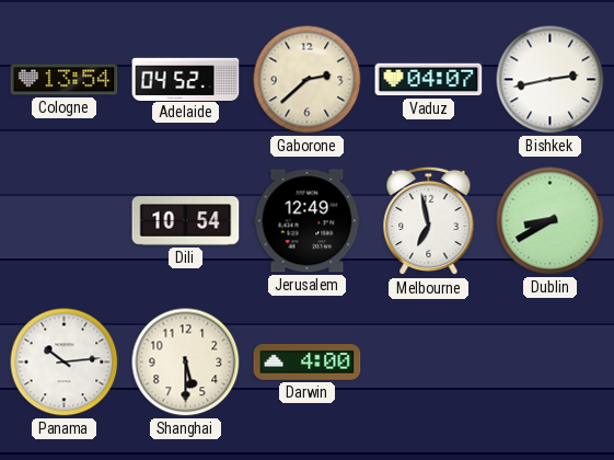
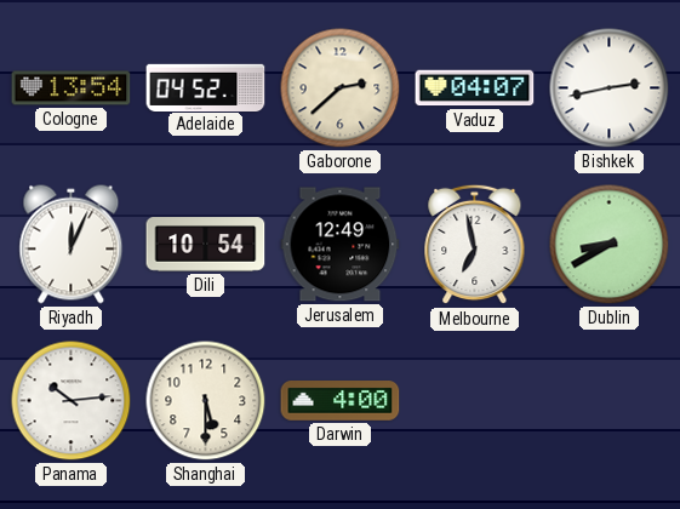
Riyadh: none -> 12:04 (72, 245)
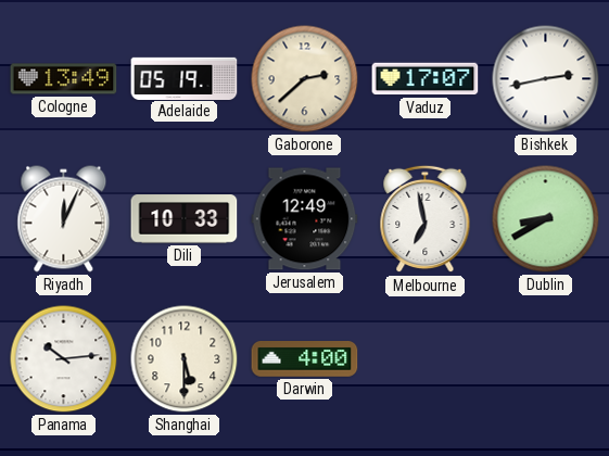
Cologne: 13:54 -> 13:49 (64, 79)
Adelaide: 04:52 -> 05:19 (185, 78)
Vaduz: 04:07 -> 17:07 (426, 79)
Dili: 10:54 -> 10:33 (185, 219)
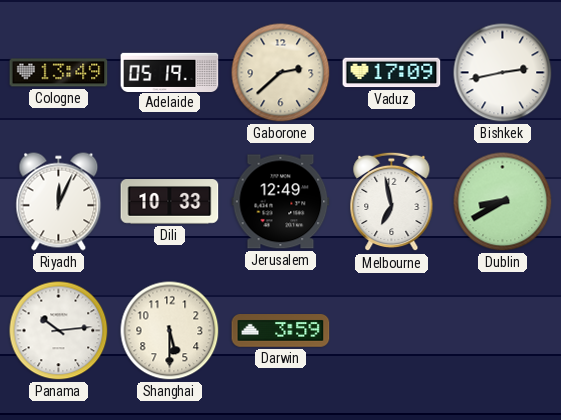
Vaduz: 17:07 -> 17:09 (392, 73)
Darwin: 4:00 -> 3:59 (281, 331)
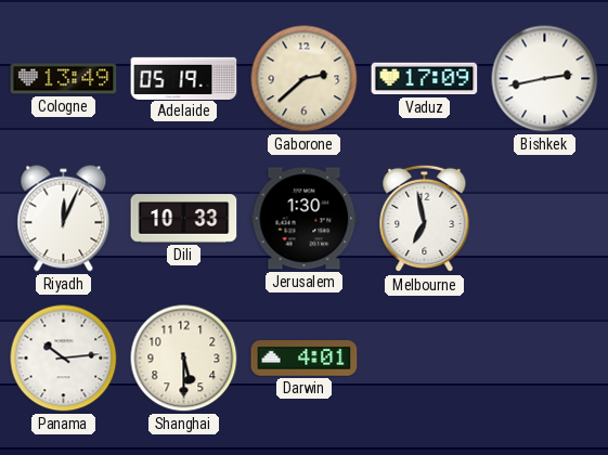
Jerusalem: 12:49 -> 1:30 (305, 219)
Dublin: 8:40 -> none (503, 202)
Darwin: 3:59 -> 4:01 (305, 359)
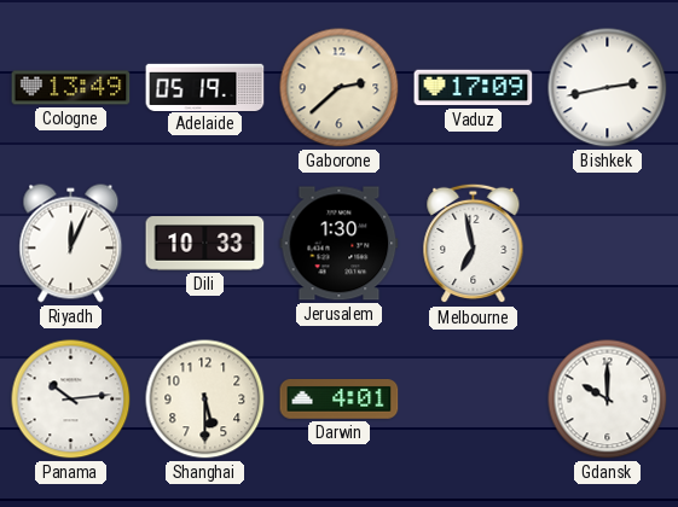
Gdansk: none -> 10:00 (608, 400)
